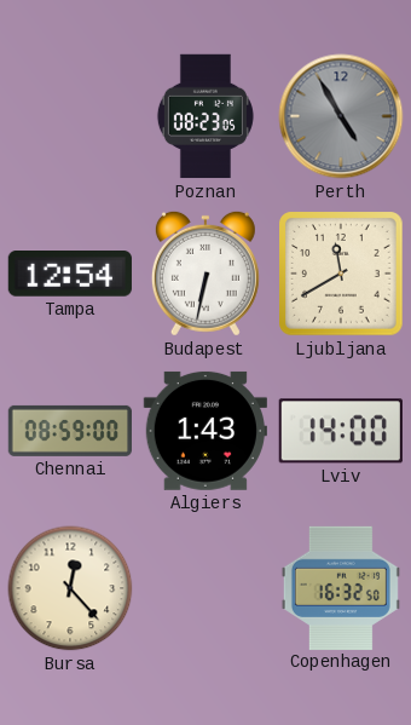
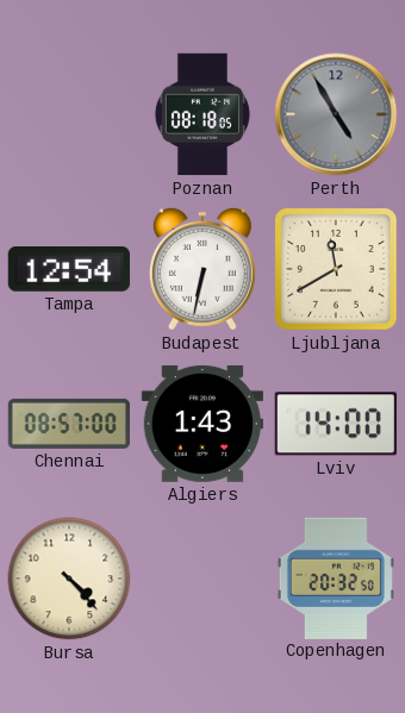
Poznan: 08:23 -> 08:18 (202, 114)
Chennai: 08:59 -> 08:57 (68, 424)
Bursa: 12:23 -> 4:23 (69, 578)
Copenhagen: 16:32 -> 20:32 (336, 577)
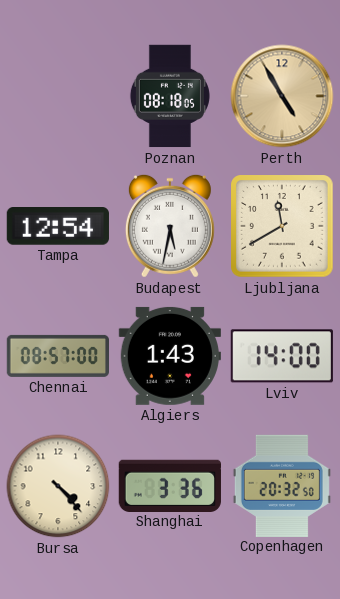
Perth dial: grey -> champagne (282, 96)
Budapest: 6:32 -> 5:32 (170, 226)
Shanghai: none -> 3:36 (169, 485)
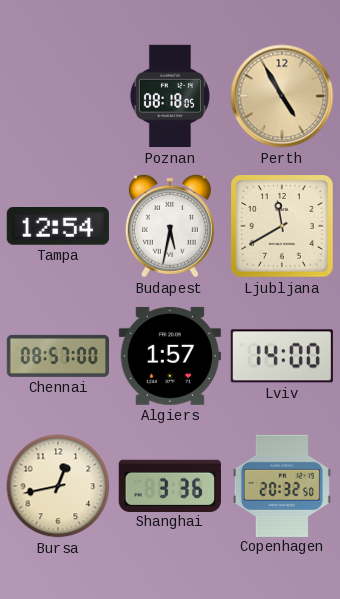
Algiers: 1:43 -> 1:57 (170, 356)
Bursa: 4:23 -> 12:43 (58, 486)
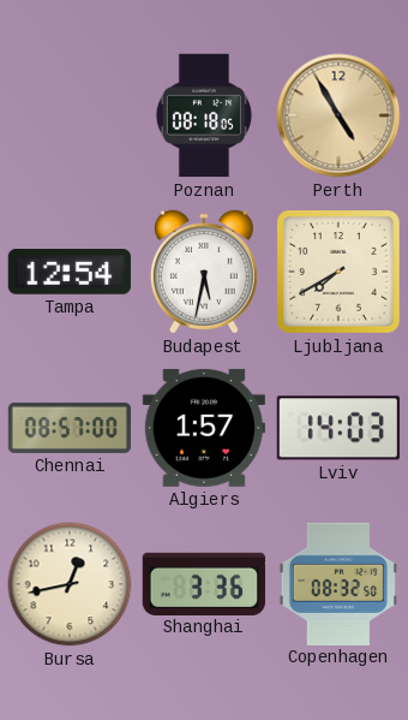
Ljubljana: 11:40 -> 7:40 (338, 272)
Lviv: 14:00 -> 14:03 (338, 428)
Copenhagen: 20:32 -> 08:32 (338, 583)
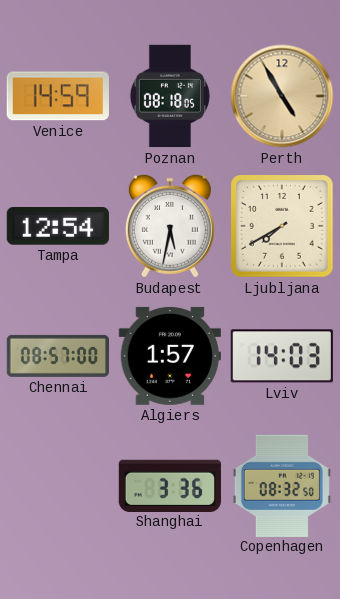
Venice: none -> 14:59 (58, 96)
Bursa: 12:43 -> none (70, 584)
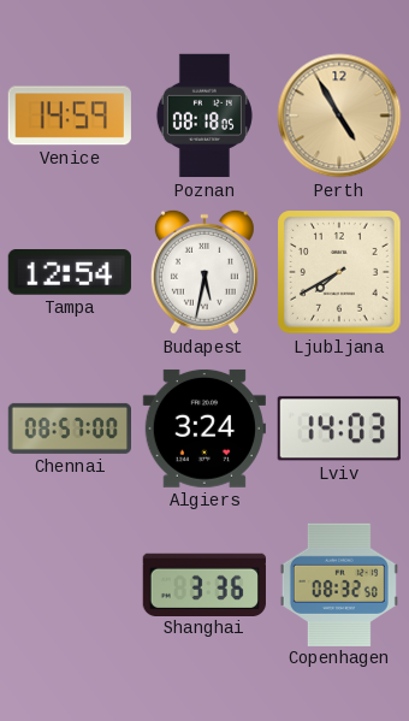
Algiers: 1:57 -> 3:24 (204, 429)
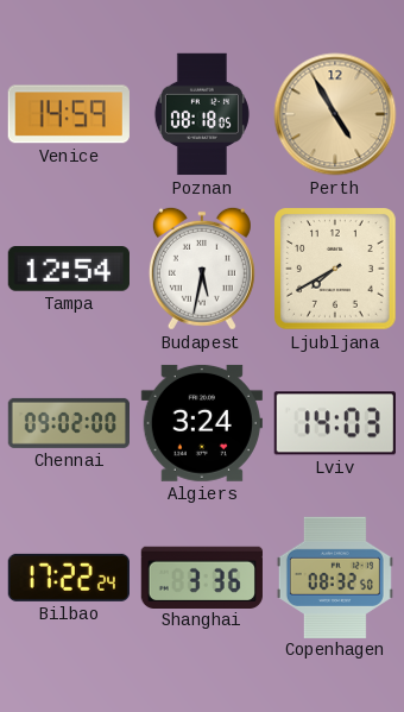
Chennai: 08:57 -> 09:02 (68, 423)
Bilbao: none -> 17:22 (69, 578)
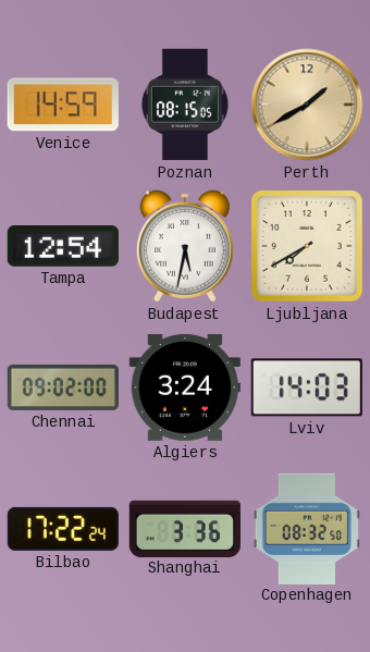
Poznan: 08:18 -> 08:15 (185, 104)
Perth: 4:55 -> 1:40 (307, 104)
